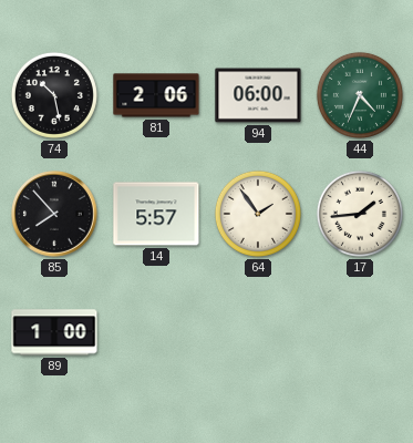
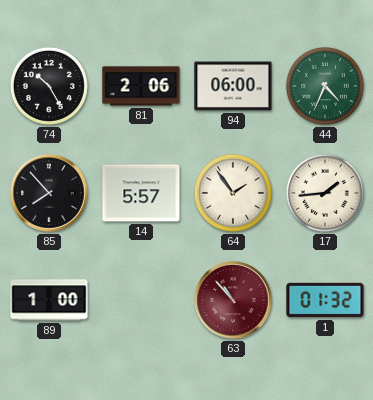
74: 10:28 -> 10:25 (49, 86)
63: none -> 10:53 (233, 300)
1: none -> 01:32 (325, 300)
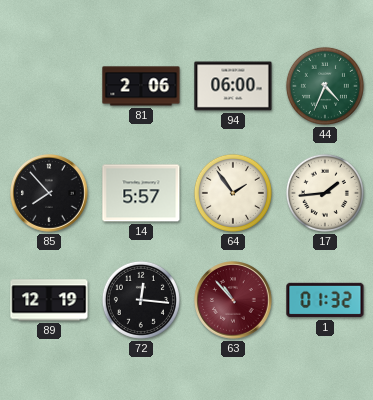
74: 10:25 -> none (49, 86)
89: 1:00 -> 12:19 (49, 300)
72: none -> 12:16 (141, 300)
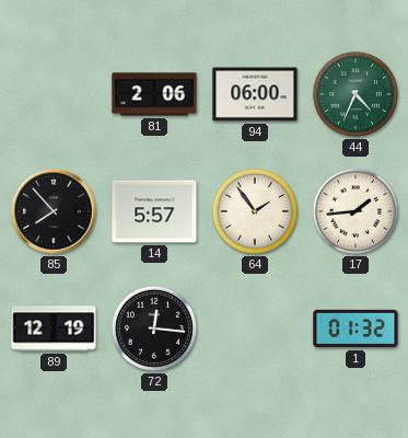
63: 10:53 -> none (233, 300)
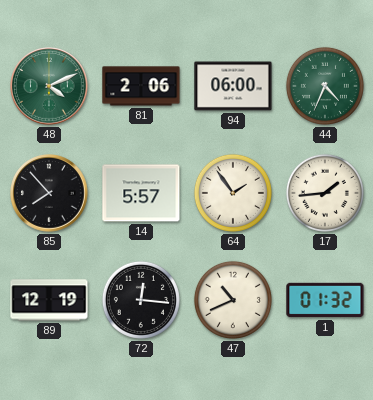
48: none -> 4:11 (49, 86)
47: none -> 10:41 (233, 300)
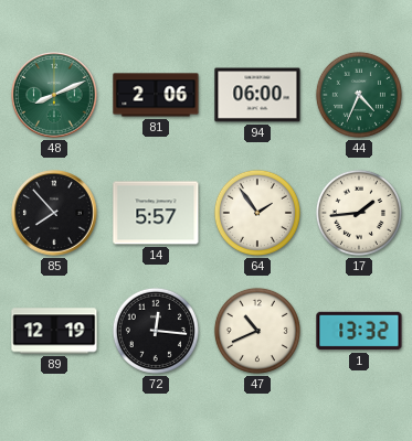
48: 4:11 -> 8:11 (54, 95)
1: 01:32 -> 13:32 (359, 331)
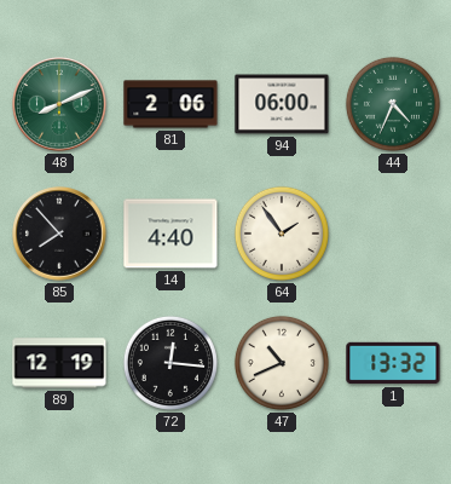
14: 5:57 -> 4:40 (170, 234)
17: 1:44 -> none (359, 213)
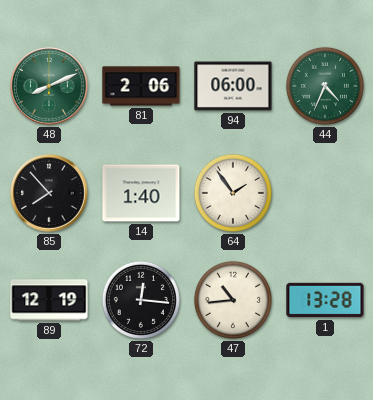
14: 4:40 -> 1:40 (141, 193)
47: 10:41 -> 10:44 (233, 300)
1: 13:32 -> 13:28 (325, 300)
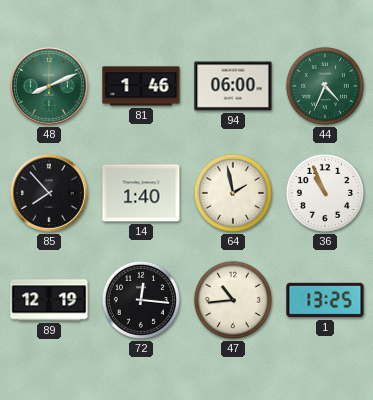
81: 2:06 -> 1:46 (141, 86)
64: 1:54 -> 1:58 (233, 193)
36: none -> 10:56 (325, 193)
1: 13:28 -> 13:25 (325, 300)
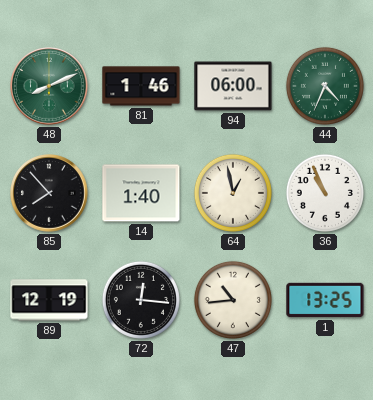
64: 1:58 -> 12:58 (233, 193)
